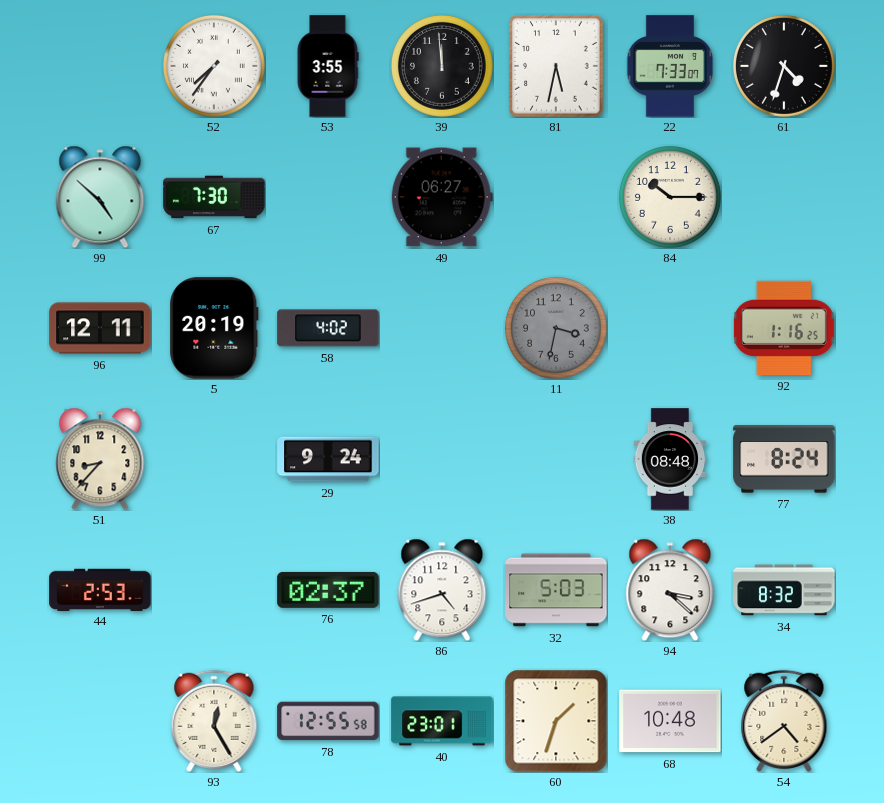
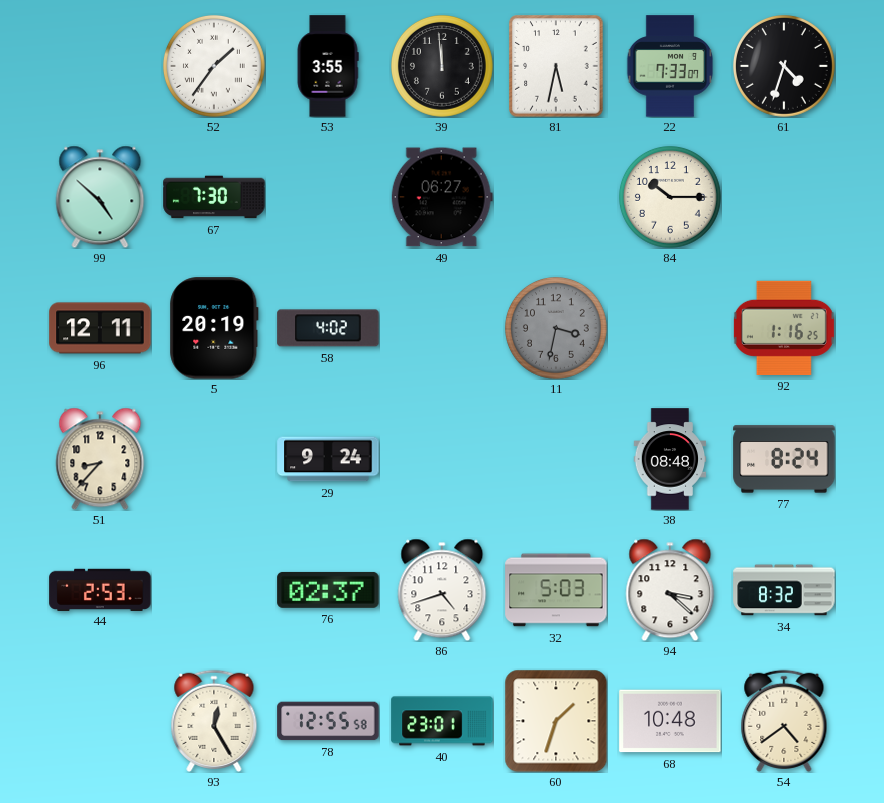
52: 7:36 -> 1:36 (214, 66)
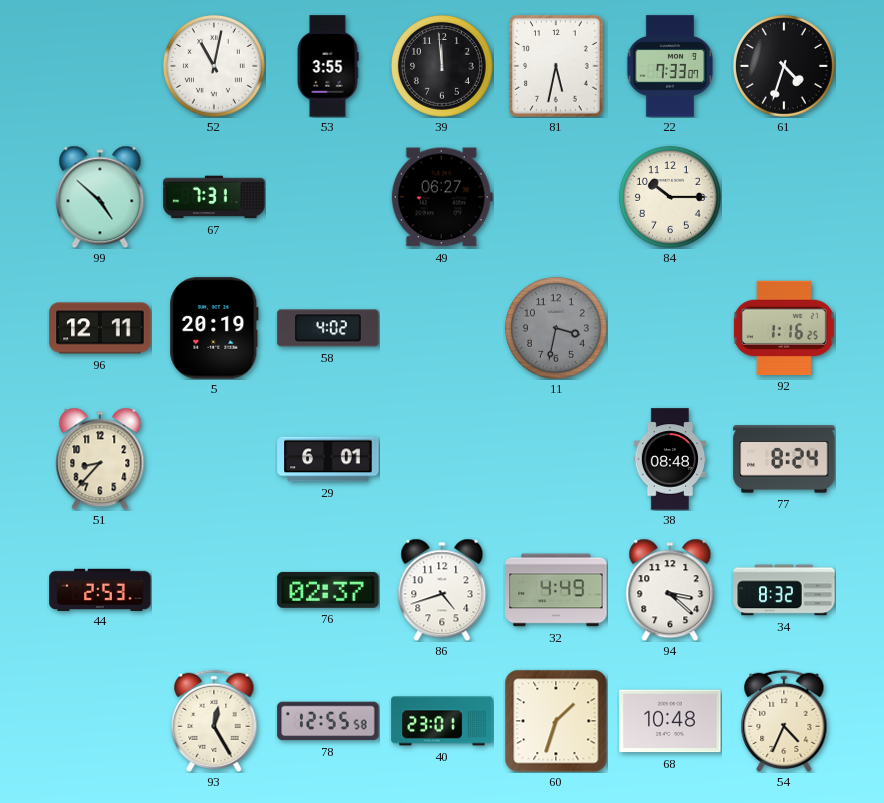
52: 1:36 -> 11:02 (214, 66)
67: 7:30 -> 7:31 (214, 197)
29: 9:24 -> 6:01 (328, 459)
32: 5:03 -> 4:49 (556, 590)
54: 4:39 -> 4:34 (784, 721)
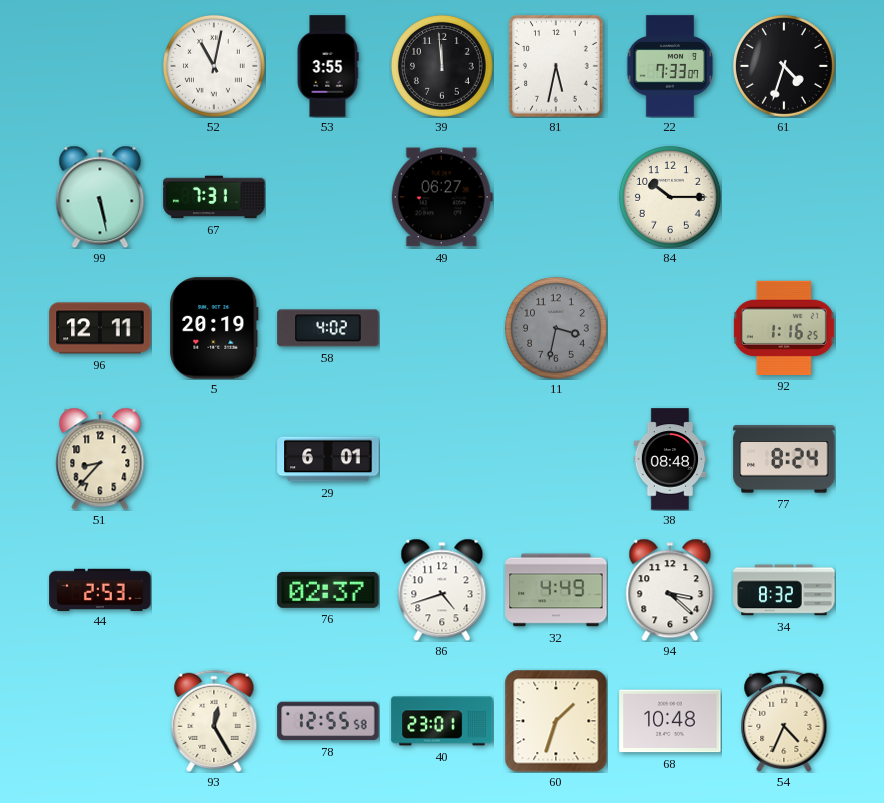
99: 4:52 -> 5:28 (100, 197)
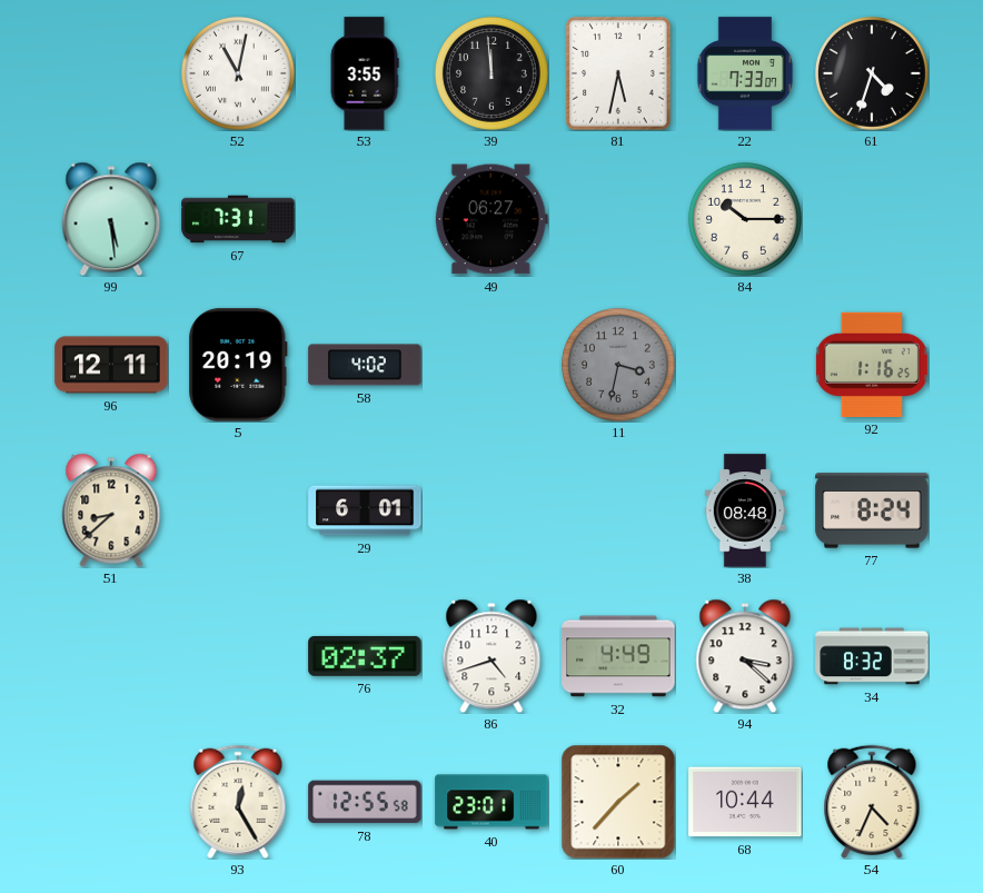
99: 5:28 -> 5:29 (111, 219)
51: 8:37 -> 8:38 (111, 510)
44: 2:53 -> none (100, 589)
60: 1:33 -> 1:37 (618, 802)
68: 10:48 -> 10:44 (745, 802)
